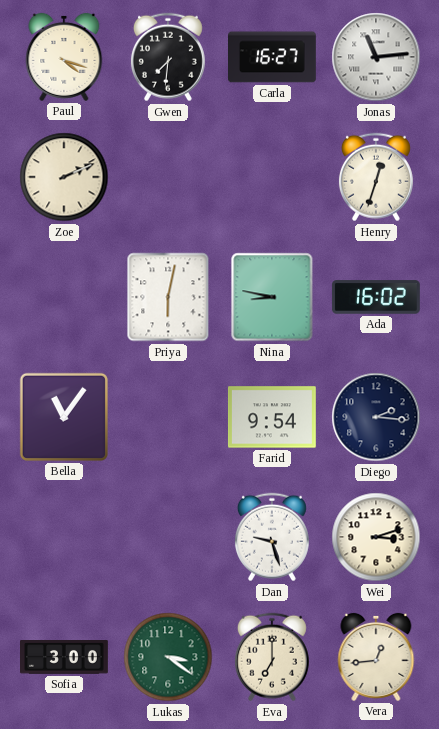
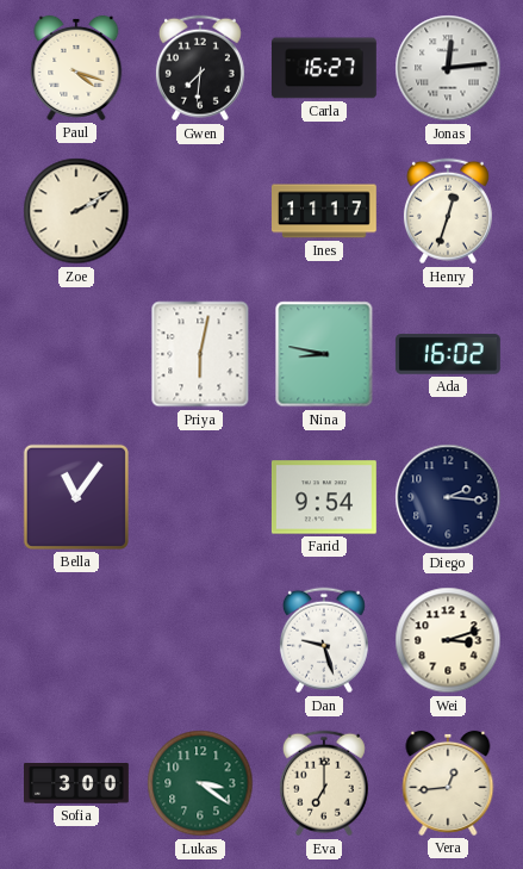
Jonas: 11:14 -> 12:14 (448, 68)
Zoe: 2:11 -> 2:10 (76, 211)
Ines: none -> 11:17 (325, 211)
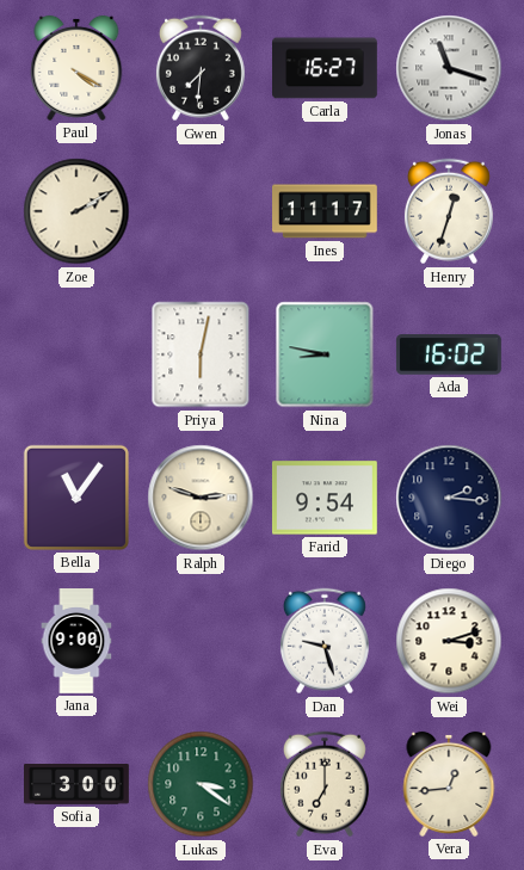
Paul: 4:18 -> 4:20 (76, 68)
Jonas: 12:14 -> 11:18 (449, 68)
Ralph: none -> 2:48 (201, 498)
Jana: none -> 9:00 (76, 642)
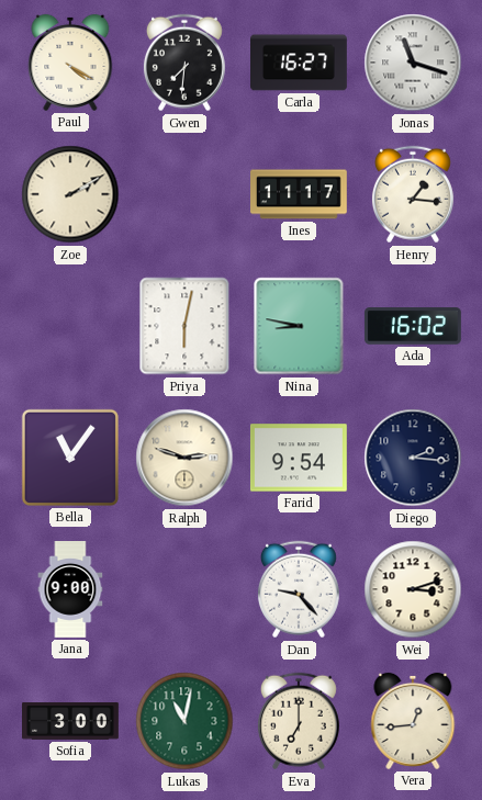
Henry: 12:33 -> 1:16 (413, 194)
Dan: 9:27 -> 9:23 (299, 589)
Lukas: 3:21 -> 11:02 (184, 721)
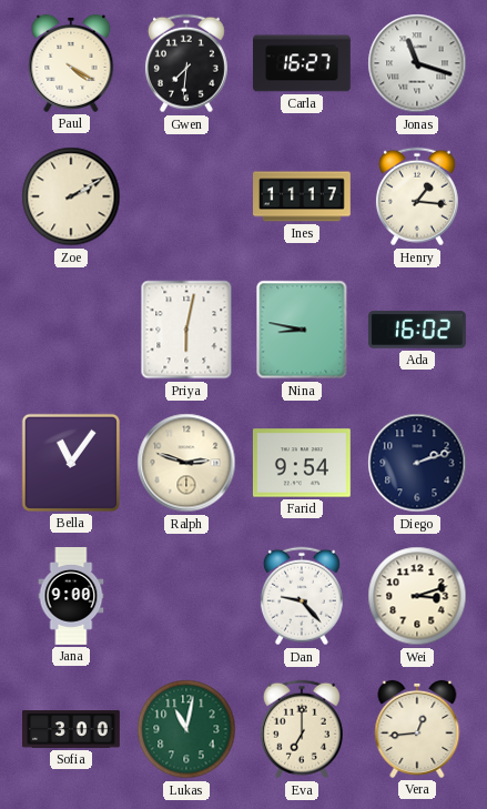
Diego: 2:16 -> 2:12 (417, 463)
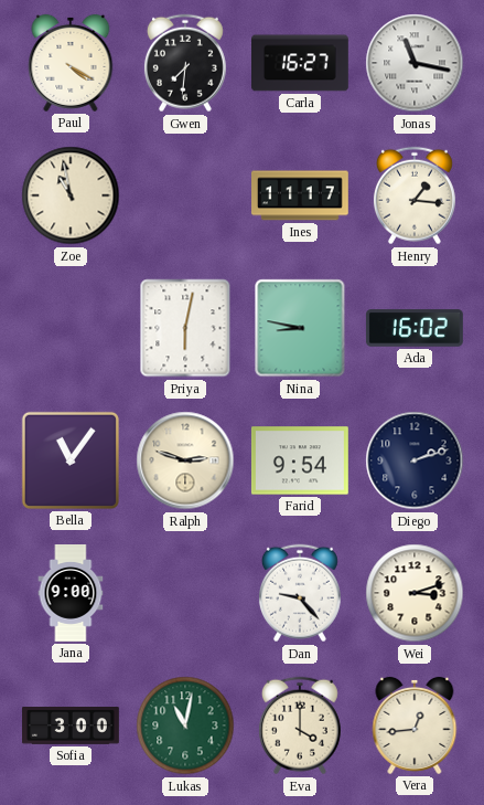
Jonas: 11:18 -> 11:17 (415, 63)
Zoe: 2:10 -> 10:58 (71, 195)
Eva: 7:00 -> 4:00 (300, 725)
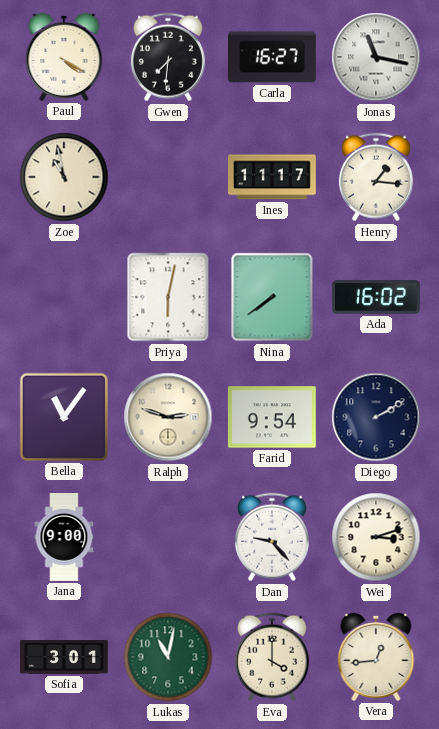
Nina: 8:47 -> 7:39 (272, 297)
Diego: 2:12 -> 2:10 (376, 417)
Sofia: 3:00 -> 3:01 (65, 657)
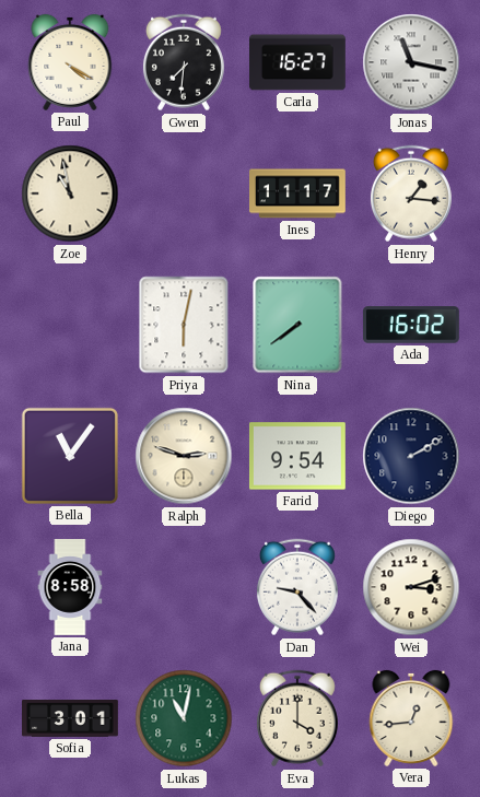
Jana: 9:00 -> 8:58 (70, 588)
